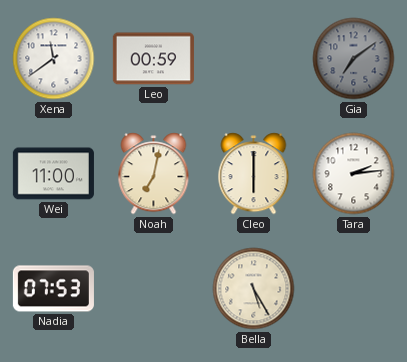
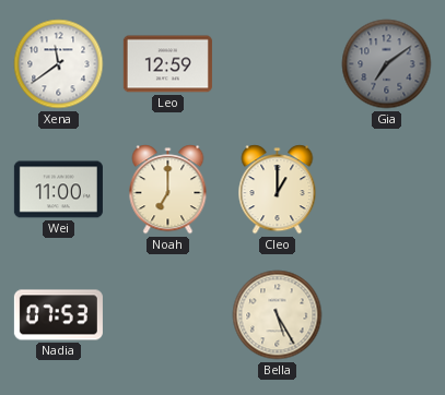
Leo: 00:59 -> 12:59 (167, 64)
Noah: 7:02 -> 7:00 (168, 190)
Cleo: 6:00 -> 1:00 (278, 190)
Tara: 2:14 -> none (354, 174)
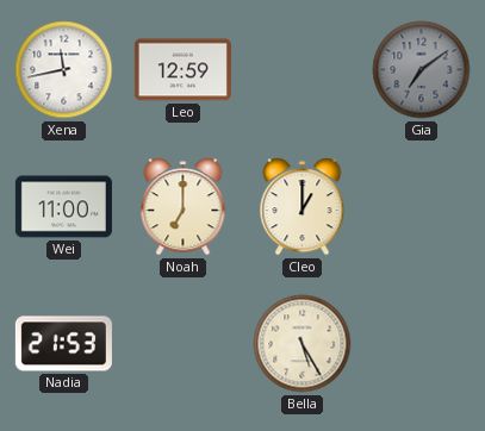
Xena: 11:39 -> 11:43 (64, 70)
Nadia: 07:53 -> 21:53 (63, 344)
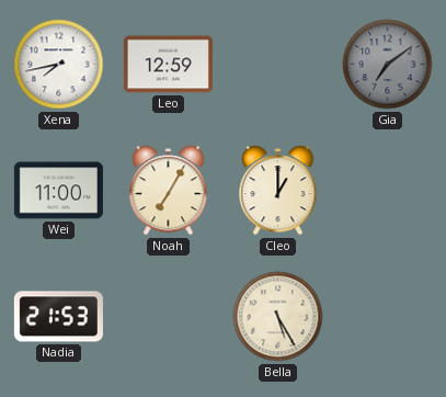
Xena: 11:43 -> 7:43 (59, 65)
Noah: 7:00 -> 7:05 (169, 191)
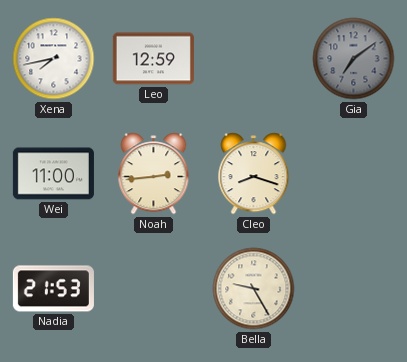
Noah: 7:05 -> 2:44 (154, 174)
Cleo: 1:00 -> 8:18 (254, 174)
Bella: 5:25 -> 9:25 (254, 289)
